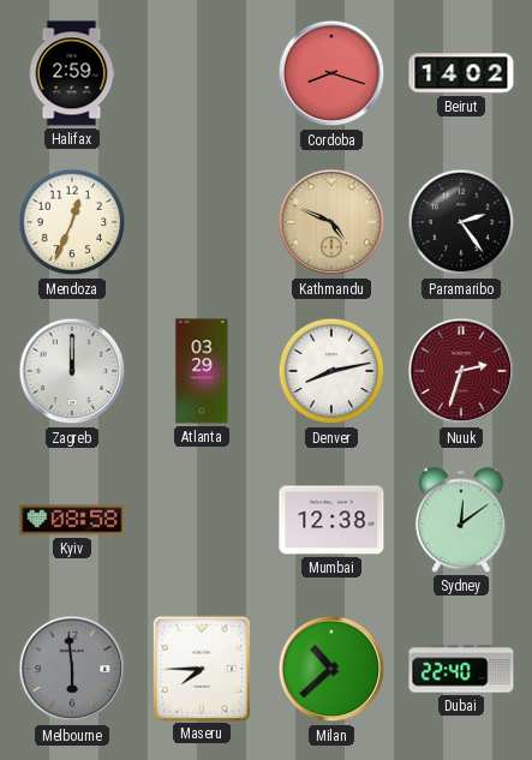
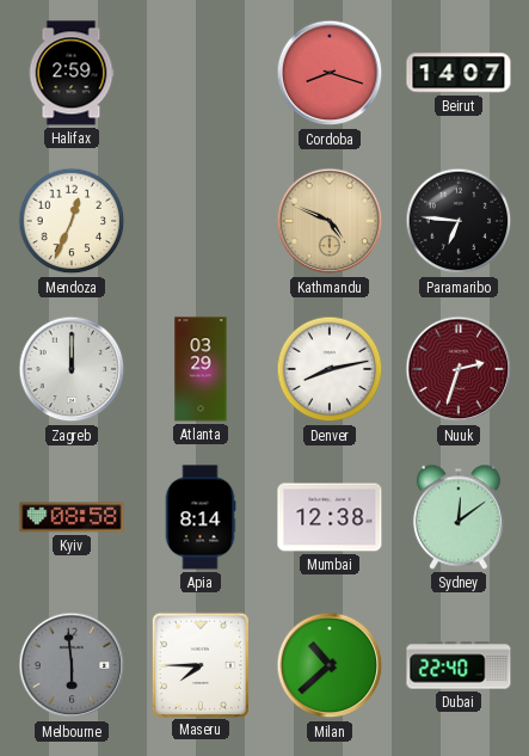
Beirut: 14:02 -> 14:07 (459, 73)
Paramaribo: 2:24 -> 6:46 (459, 221)
Apia: none -> 8:14 (201, 517)
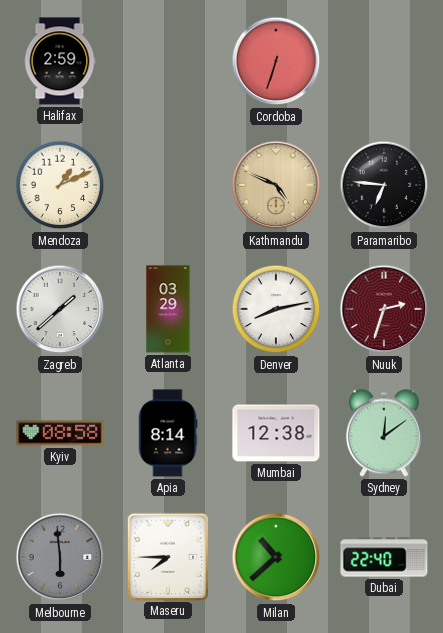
Cordoba: 8:18 -> 6:33 (276, 61)
Beirut: 14:07 -> none (459, 73)
Mendoza: 12:34 -> 1:11 (60, 185)
Zagreb: 12:00 -> 1:38 (60, 309)
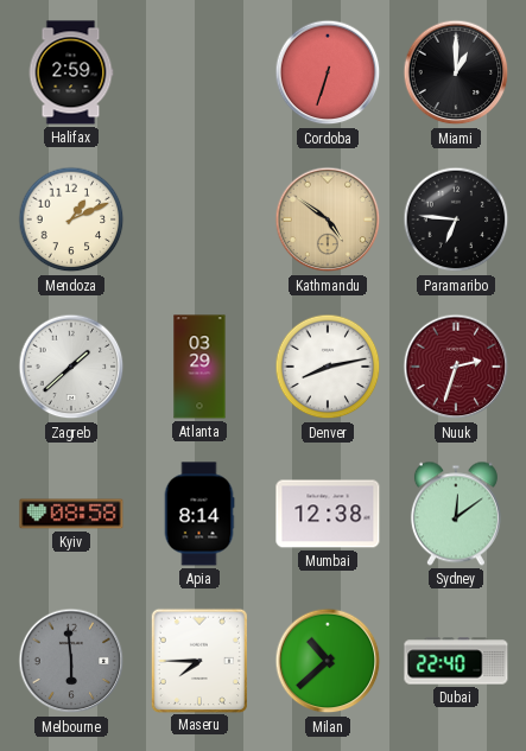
Miami: none -> 1:00 (456, 72)
Kathmandu: 4:49 -> 4:51 (328, 219)
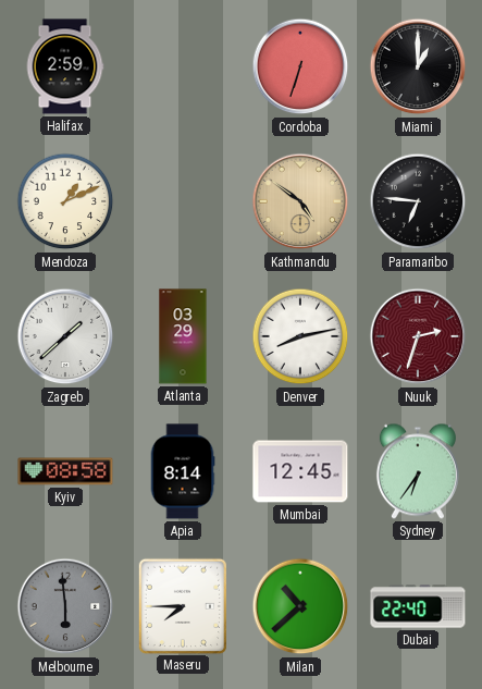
Mumbai: 12:38 -> 12:45 (300, 471)
Sydney: 12:09 -> 6:36 (418, 471)
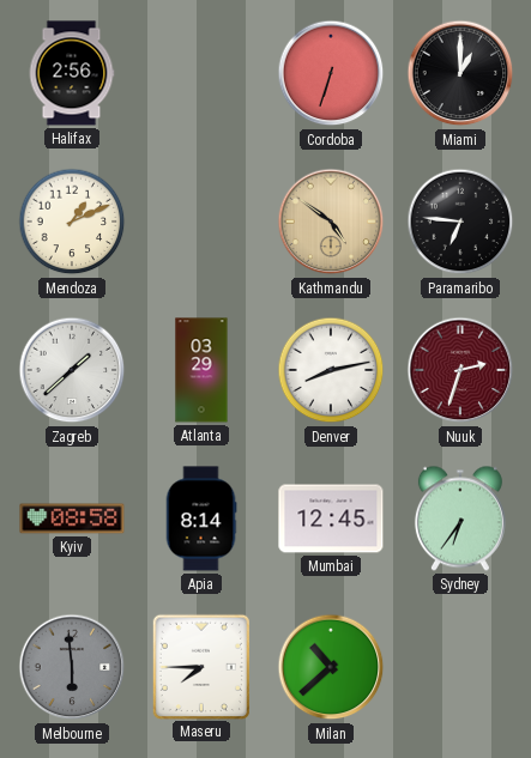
Halifax: 2:59 -> 2:56 (72, 73)
Dubai: 22:40 -> none (418, 606)
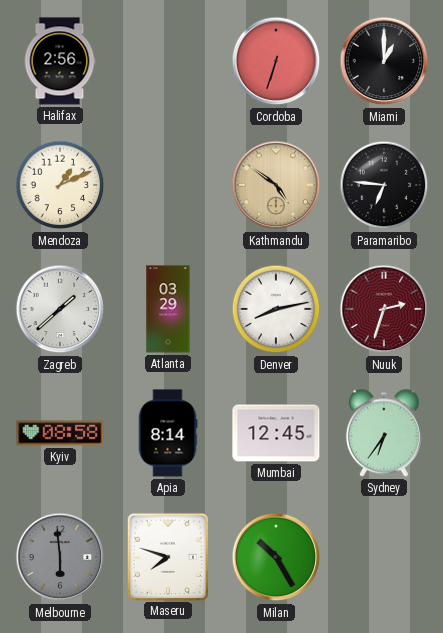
Maseru: 7:45 -> 7:48 (167, 556)
Milan: 10:38 -> 10:25 (276, 557)
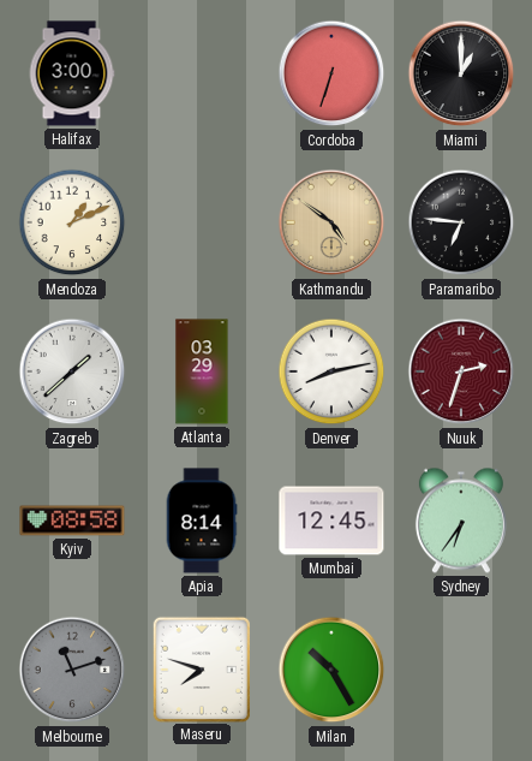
Halifax: 2:56 -> 3:00 (72, 73)
Melbourne: 5:59 -> 11:12 (72, 670)
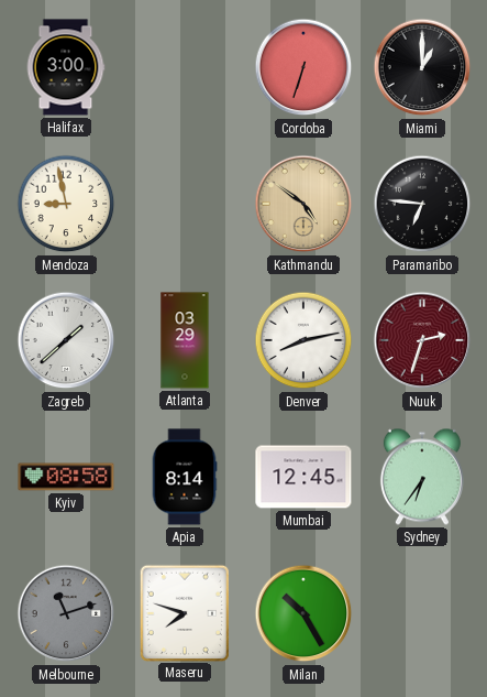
Mendoza: 1:11 -> 8:58 (66, 204)
